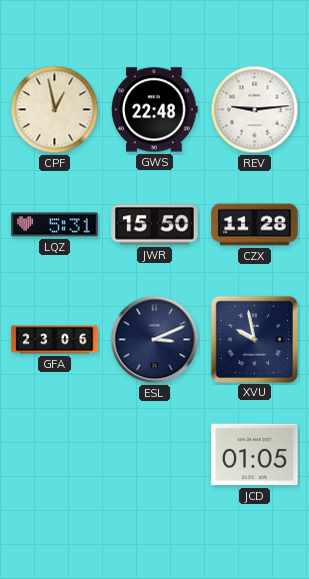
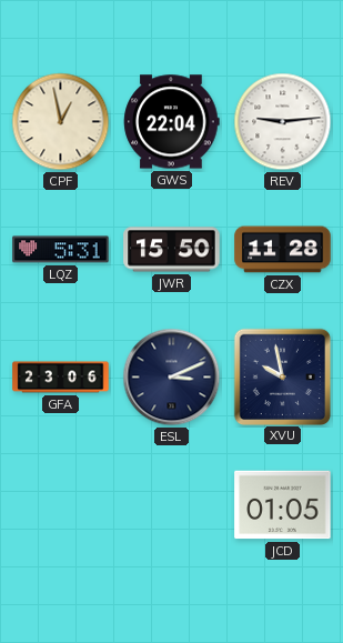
GWS: 22:48 -> 22:04 (172, 122)
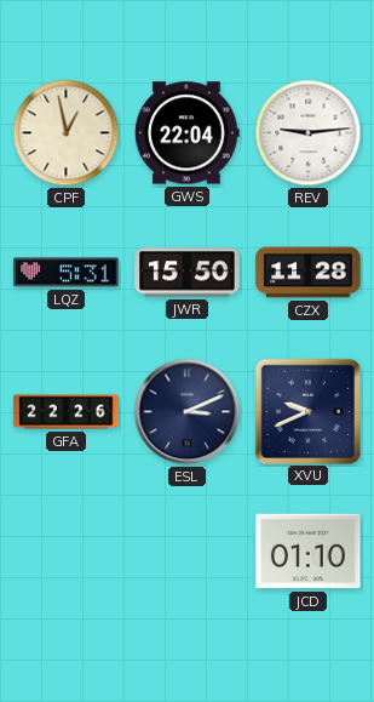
GFA: 23:06 -> 22:26 (67, 412)
XVU: 9:58 -> 9:41 (307, 411)
JCD: 01:05 -> 01:10 (309, 552)
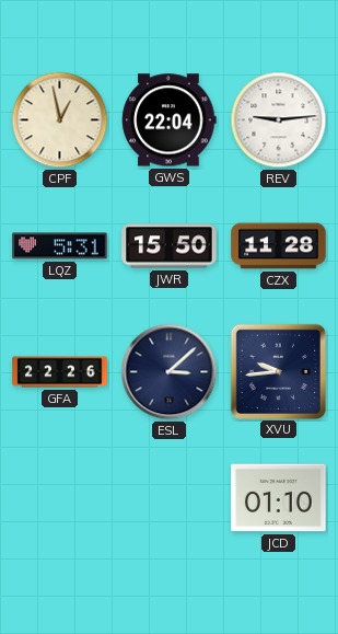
ESL: 3:11 -> 3:08 (170, 372)
XVU: 9:41 -> 9:44 (278, 371)
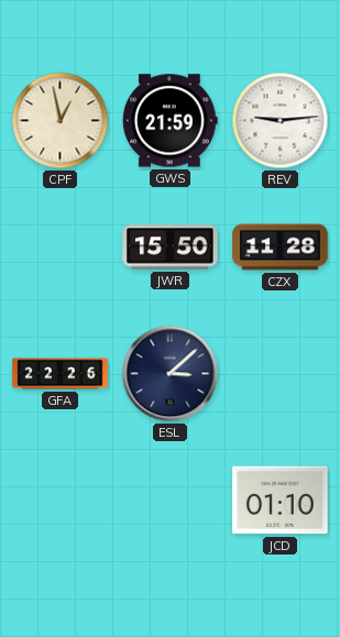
GWS: 22:04 -> 21:59 (171, 121)
LQZ: 5:31 -> none (60, 246)
XVU: 9:44 -> none (278, 371)
